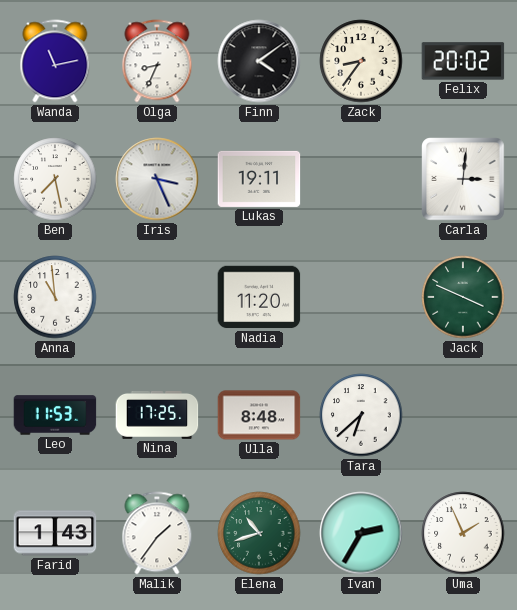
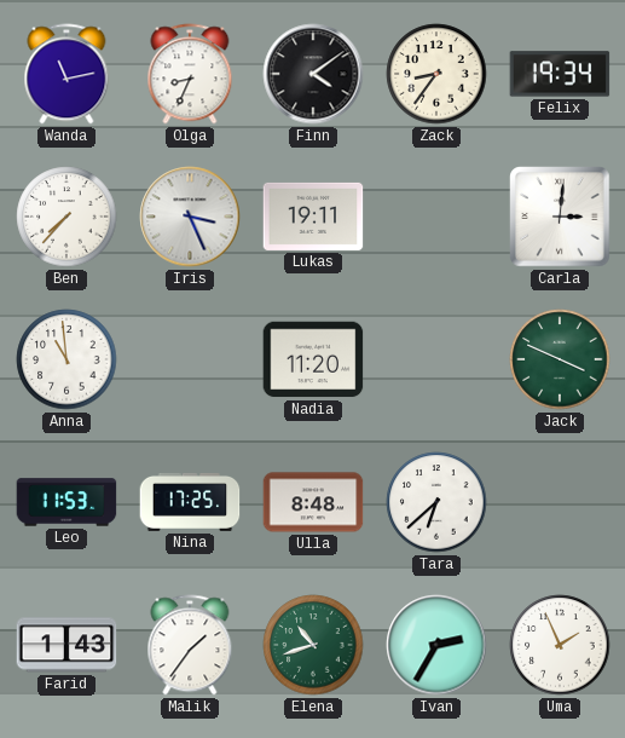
Felix: 20:02 -> 19:34 (560, 74)
Ben: 7:28 -> 7:37 (66, 217)
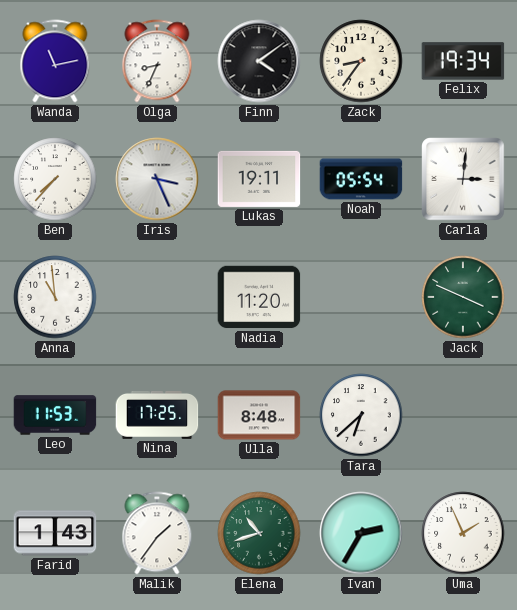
Noah: none -> 05:54 (361, 179)
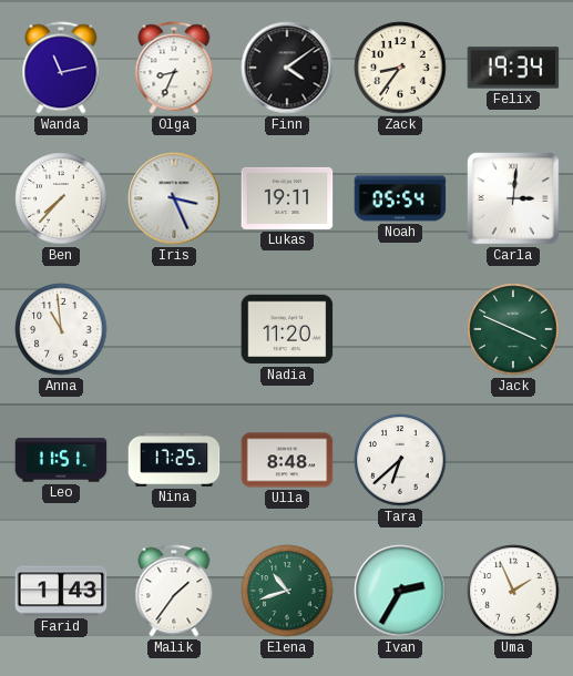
Leo: 11:53 -> 11:51 (61, 460)
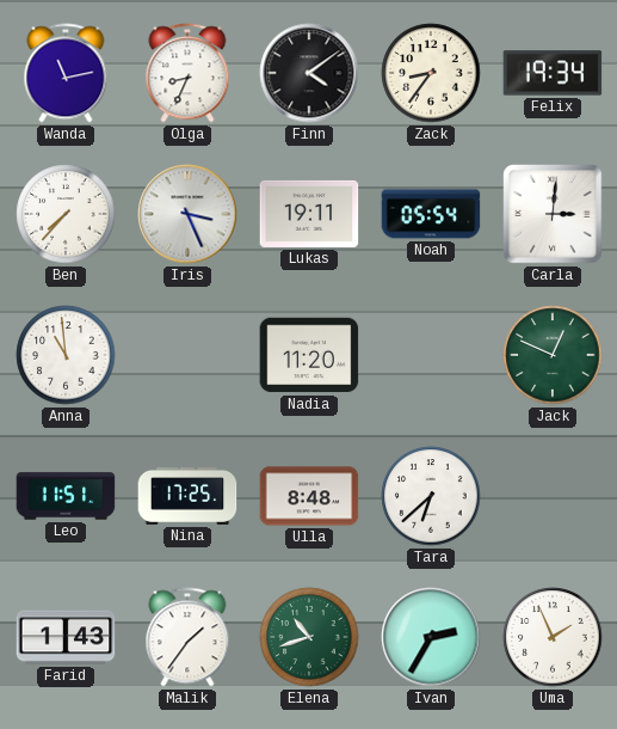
Jack: 3:49 -> 12:49 (553, 355)
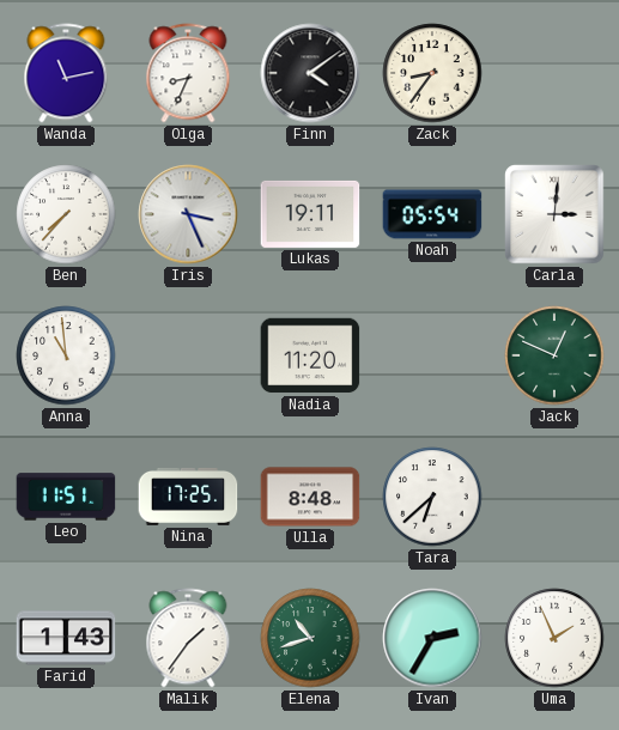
Felix: 19:34 -> none (553, 73)
